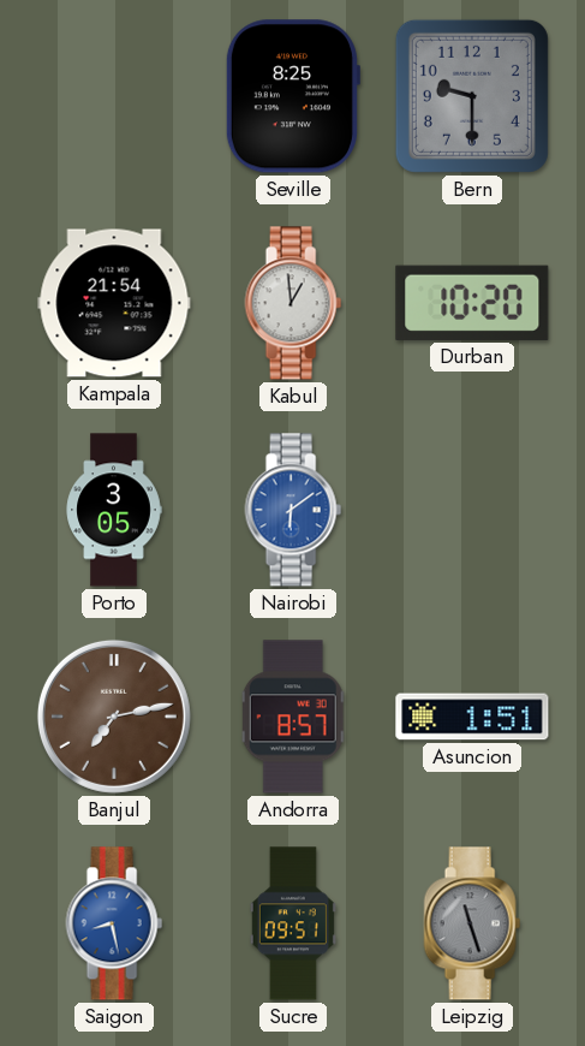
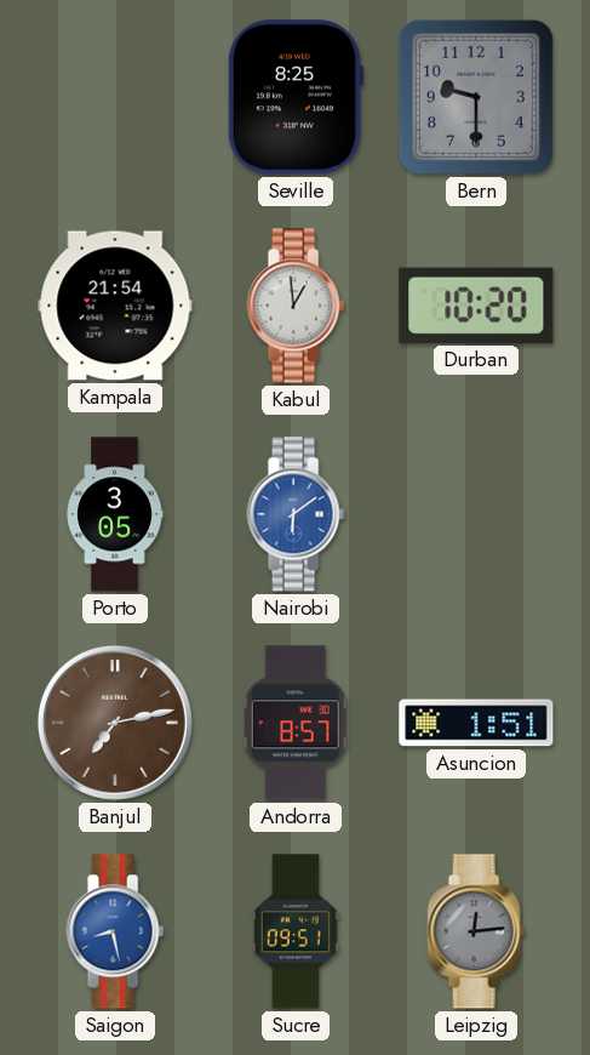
Leipzig: 11:27 -> 12:14 (476, 931)
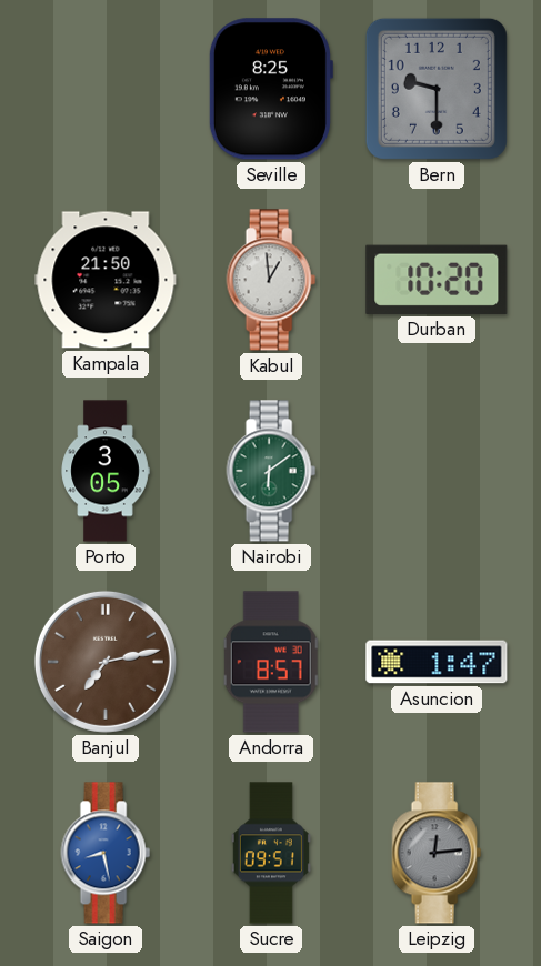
Kampala: 21:54 -> 21:50 (106, 280)
Nairobi dial: blue -> green (271, 471)
Asuncion: 1:51 -> 1:47 (437, 662)
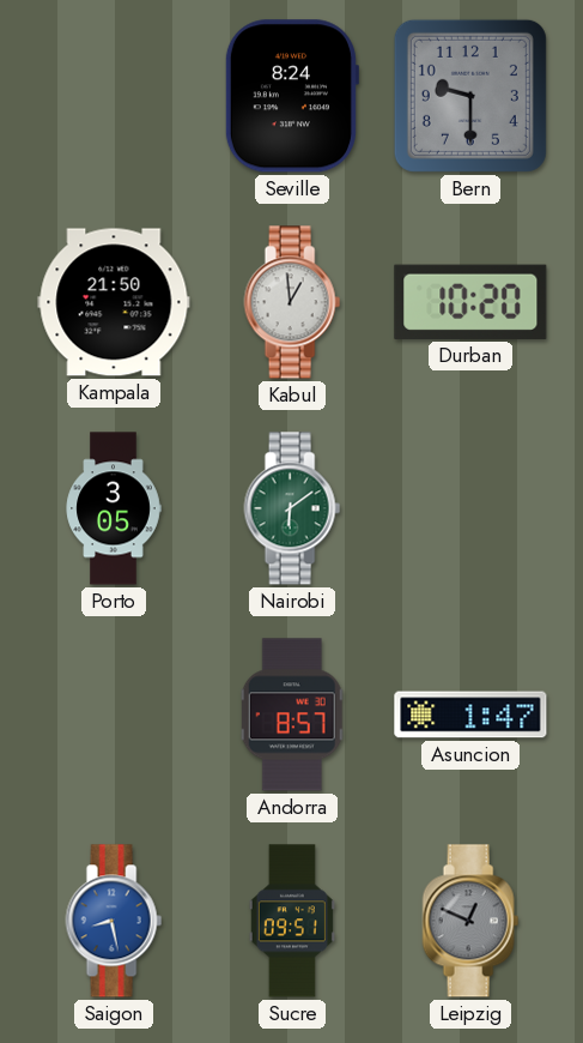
Seville: 8:25 -> 8:24 (291, 96)
Banjul: 7:13 -> none (106, 662)
Leipzig: 12:14 -> 12:49 (470, 921)
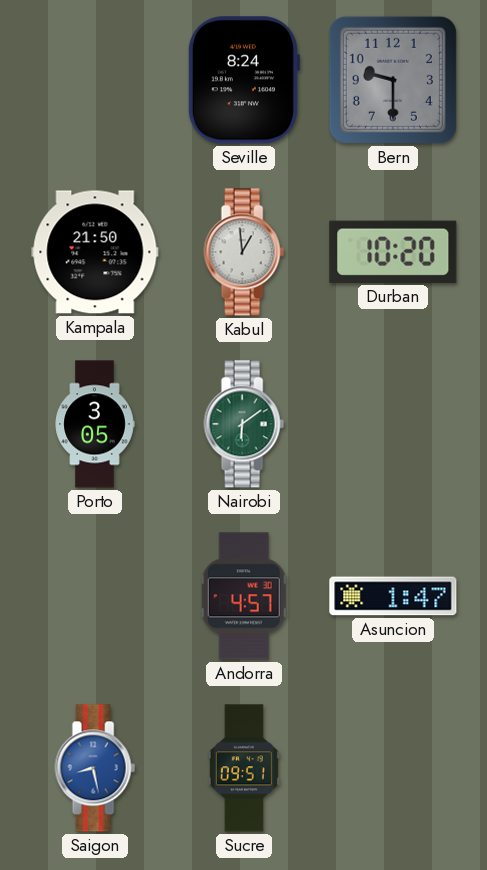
Andorra: 8:57 -> 4:57 (244, 596)
Leipzig: 12:49 -> none (470, 921)
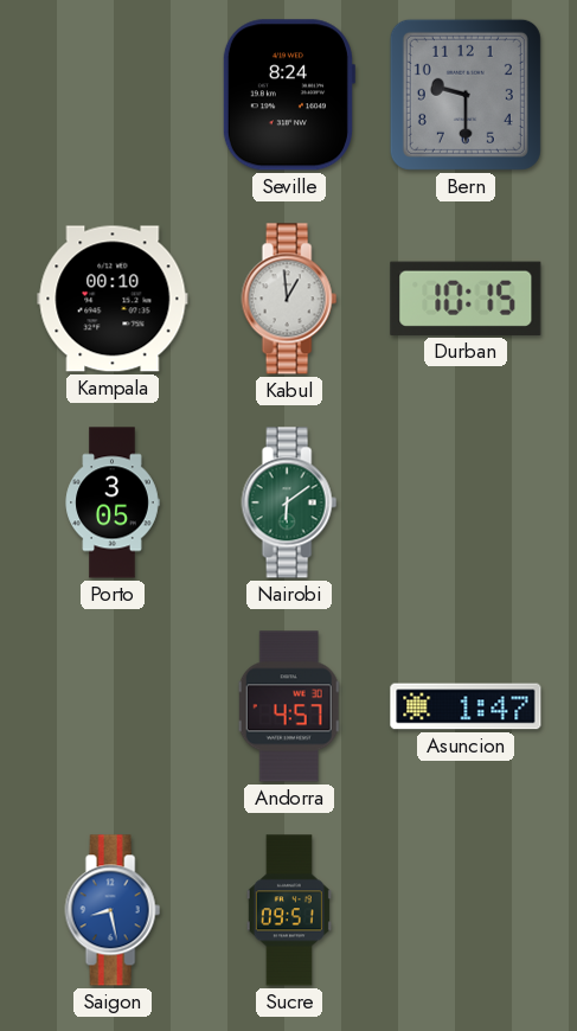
Kampala: 21:50 -> 00:10 (113, 299)
Durban: 10:20 -> 10:15 (466, 299)
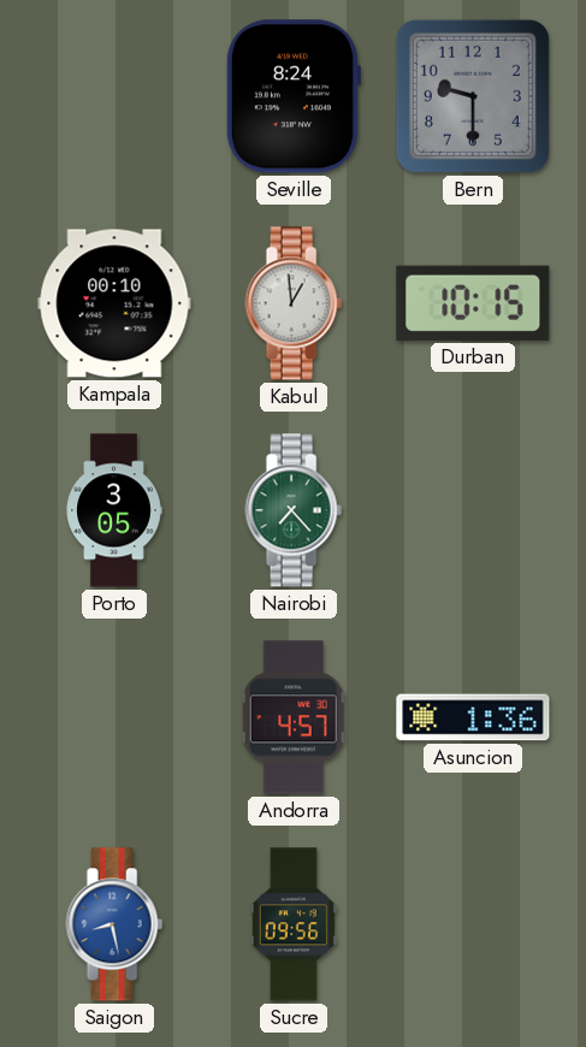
Nairobi: 6:09 -> 7:23 (294, 510)
Asuncion: 1:47 -> 1:36 (473, 717)
Sucre: 09:51 -> 09:56 (294, 924)
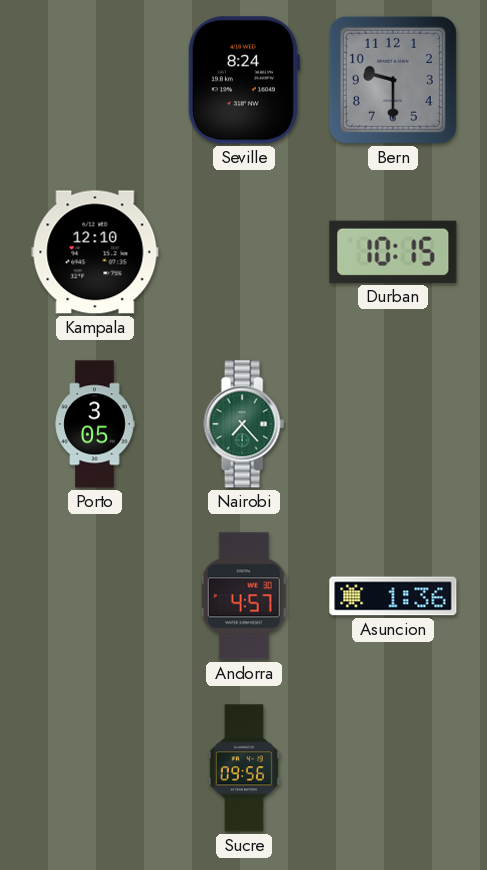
Kampala: 00:10 -> 12:10 (95, 252)
Kabul: 12:59 -> none (294, 303)
Saigon: 8:28 -> none (114, 924)
